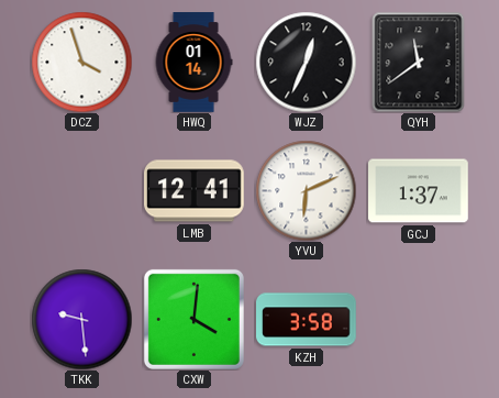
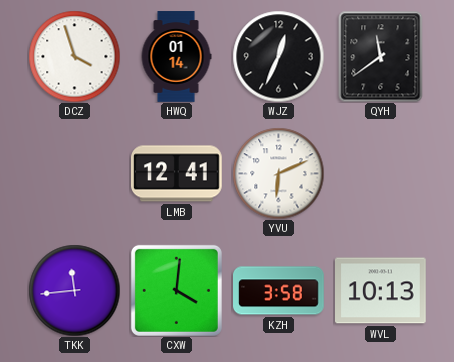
GCJ: 1:37 -> none (419, 191)
TKK: 9:29 -> 11:44 (74, 290)
WVL: none -> 10:13 (381, 291)
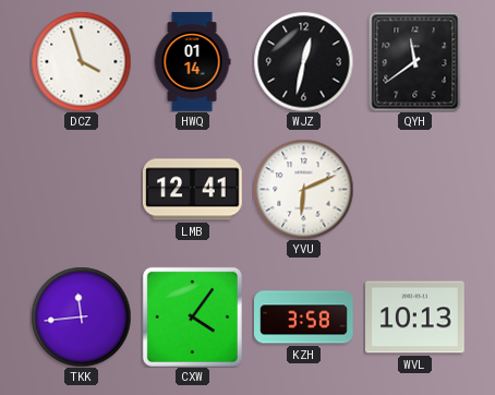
WJZ: 12:34 -> 12:32 (303, 61)
CXW: 4:01 -> 4:06 (192, 316)
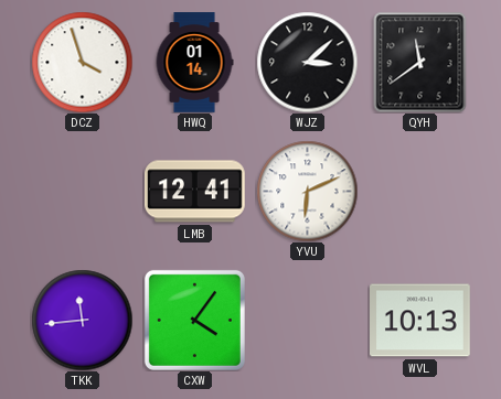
WJZ: 12:32 -> 3:08 (307, 62)
KZH: 3:58 -> none (304, 318)
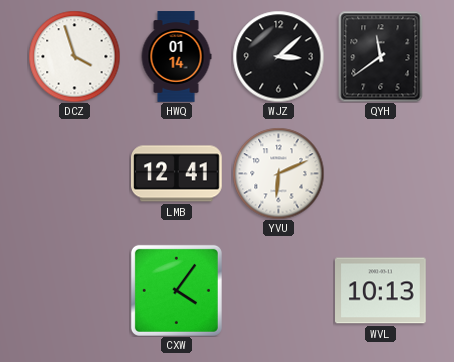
TKK: 11:44 -> none (82, 320)
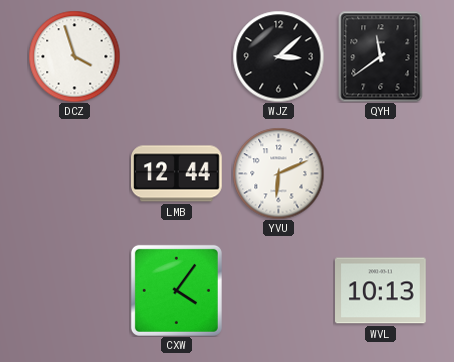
HWQ: 01:14 -> none (176, 57)
LMB: 12:41 -> 12:44 (177, 174)
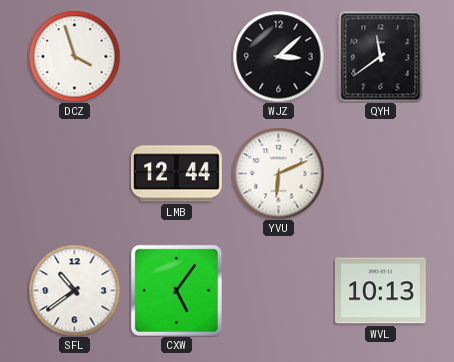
SFL: none -> 10:39 (74, 290)
CXW: 4:06 -> 5:06 (176, 290)
